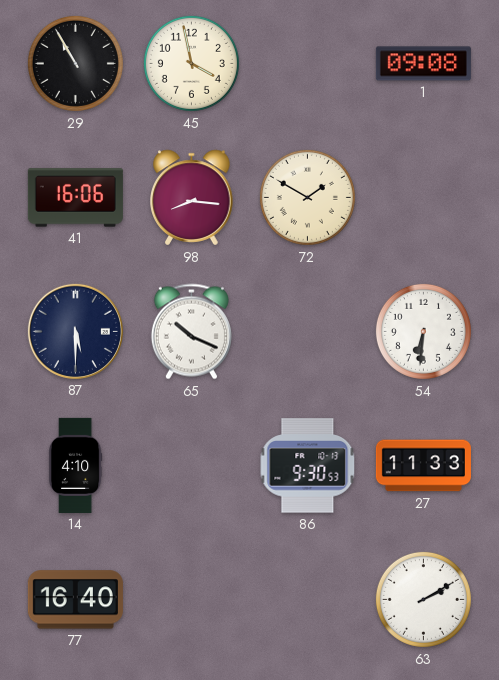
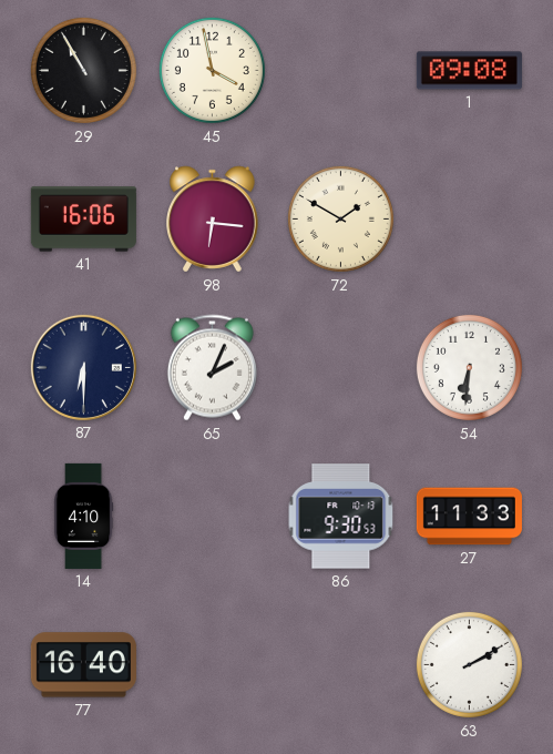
98: 8:16 -> 6:16 (213, 220)
87: 5:30 -> 6:30 (83, 367)
65: 10:19 -> 2:04 (212, 368)
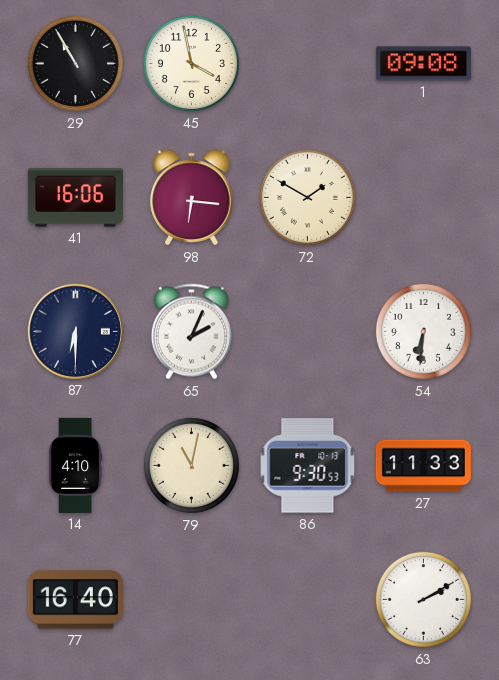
79: none -> 11:02 (191, 465)
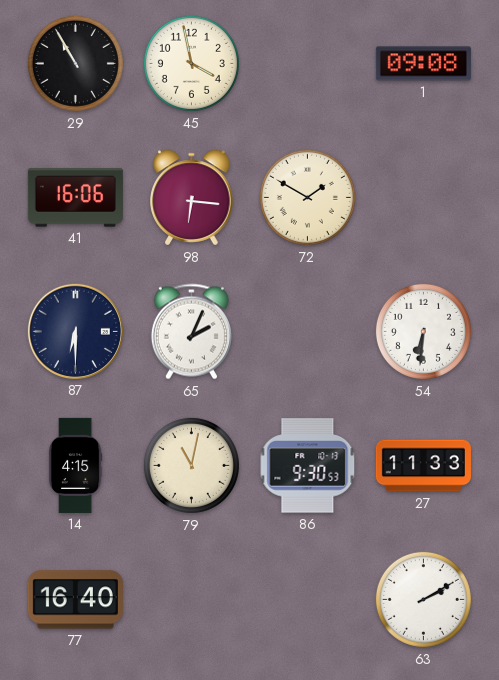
14: 4:10 -> 4:15 (75, 465)
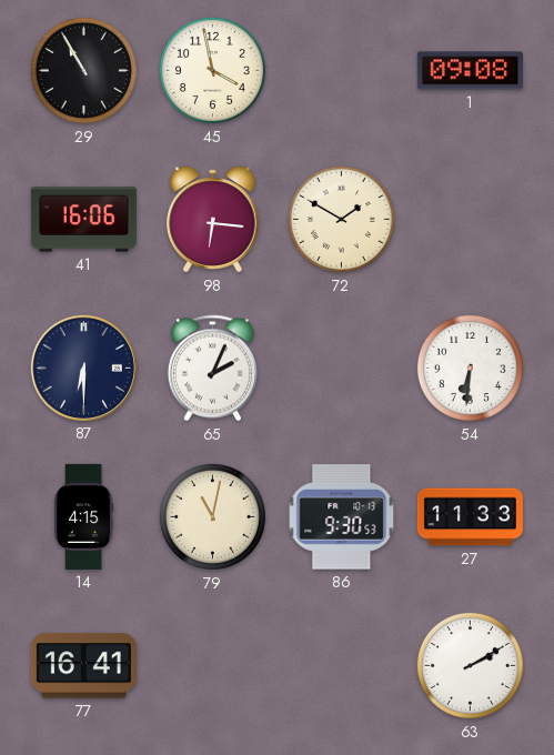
77: 16:40 -> 16:41 (83, 666)
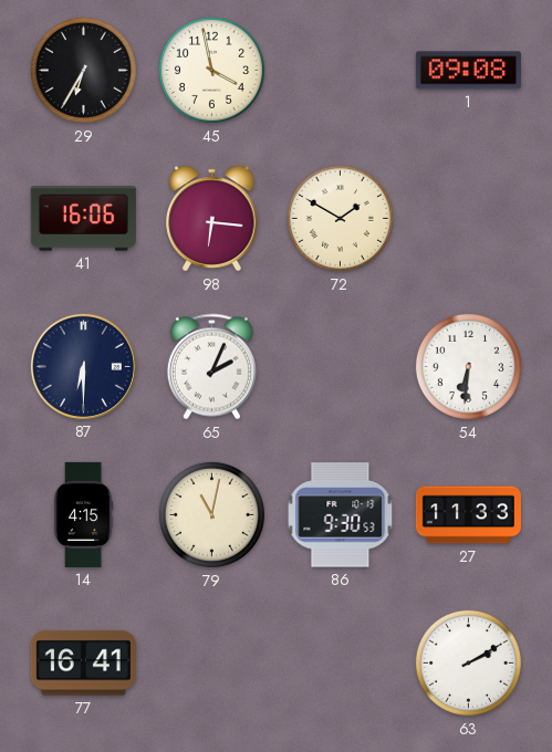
29: 10:55 -> 6:35 (83, 70)
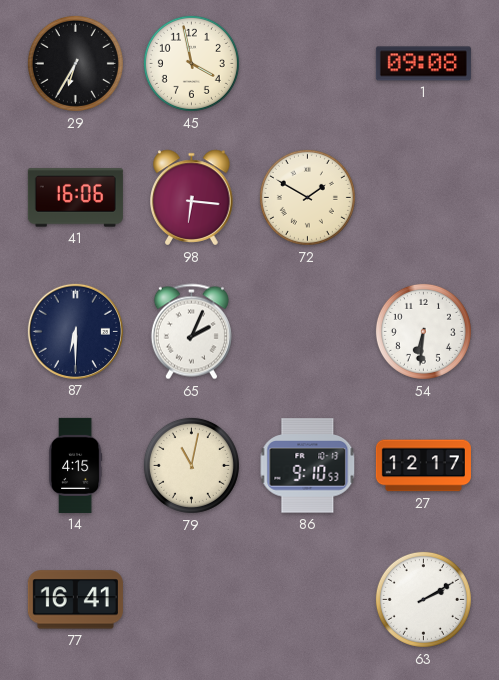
86: 9:30 -> 9:10 (308, 466)
27: 11:33 -> 12:17 (423, 466)
